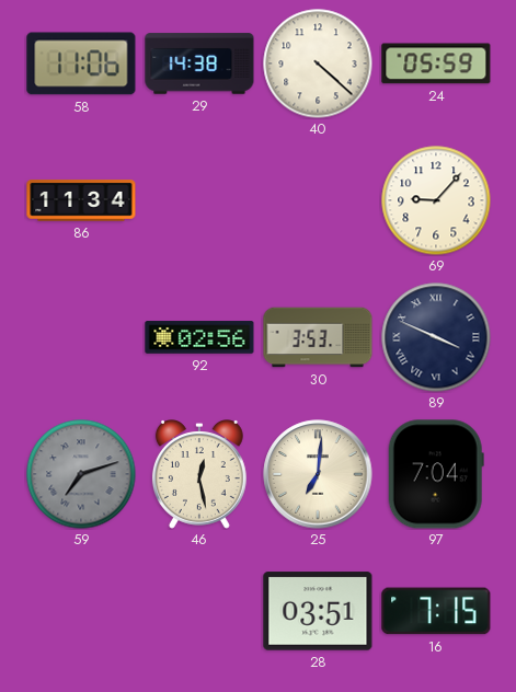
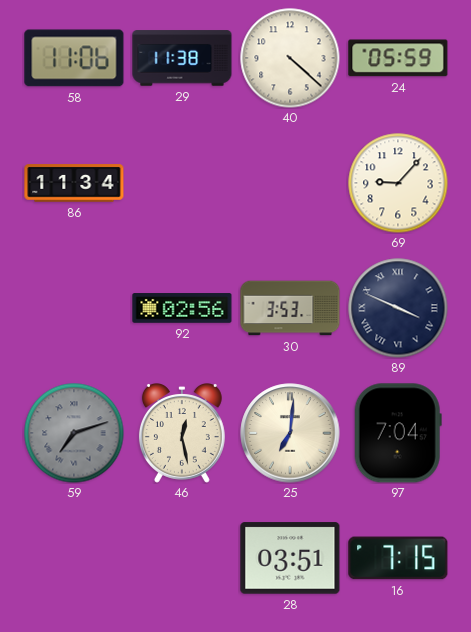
29: 14:38 -> 11:38 (182, 58)
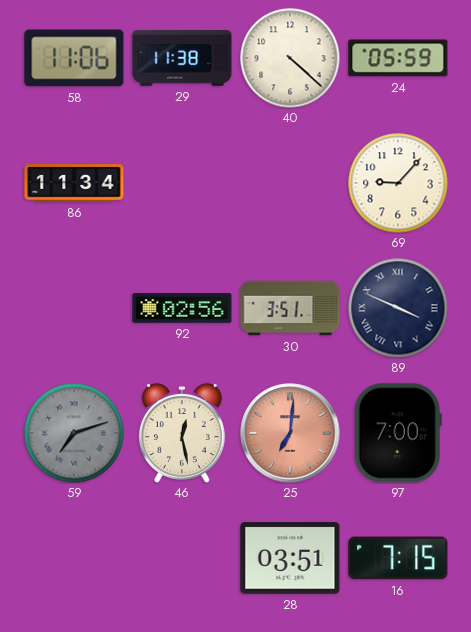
30: 3:53 -> 3:51 (290, 308)
25 dial: cream -> salmon (290, 433)
97: 7:04 -> 7:00 (398, 433)
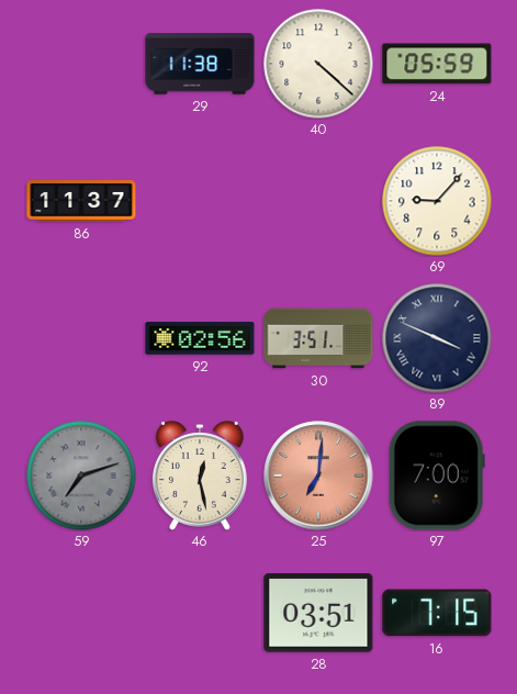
58: 11:06 -> none (74, 58)
86: 11:34 -> 11:37 (81, 201)
